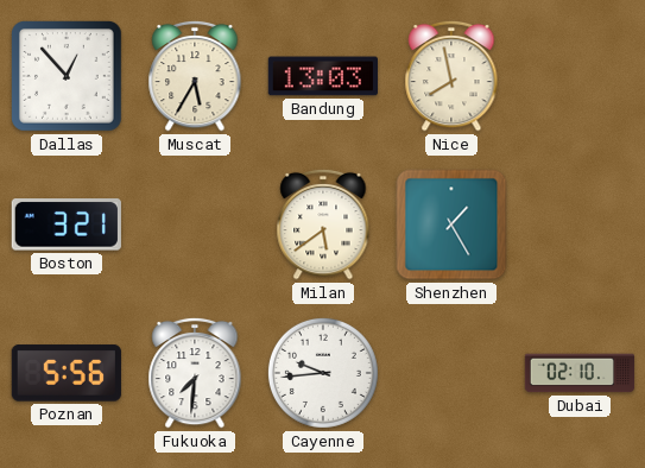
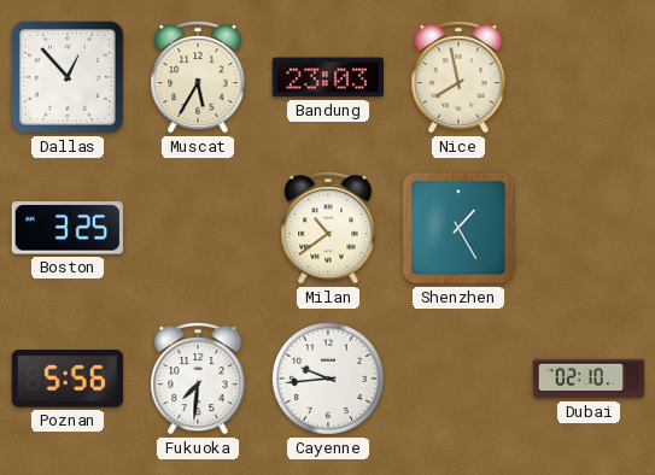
Bandung: 13:03 -> 23:03 (327, 77)
Boston: 3:21 -> 3:25 (68, 228)
Milan: 5:39 -> 10:39 (328, 228)
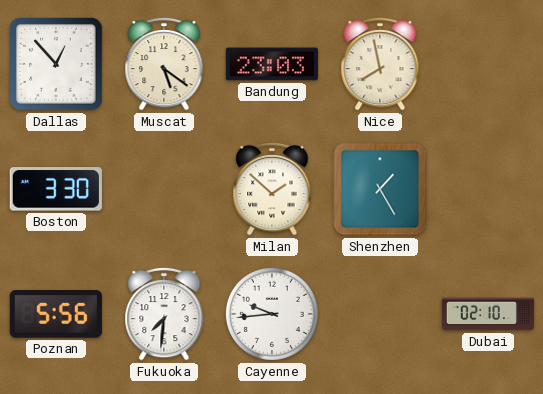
Muscat: 5:35 -> 5:21 (164, 64)
Boston: 3:25 -> 3:30 (56, 189)
Milan: 10:39 -> 1:52 (272, 189)
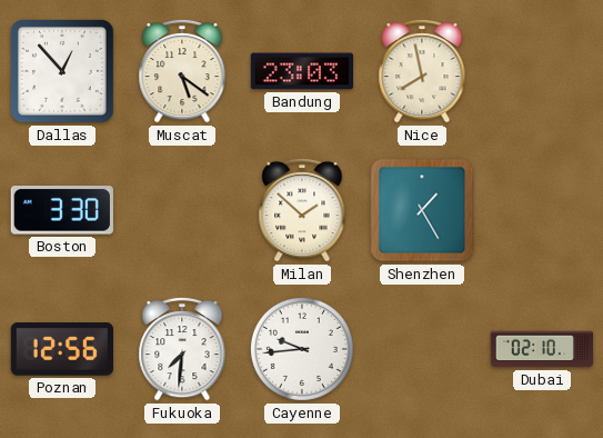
Poznan: 5:56 -> 12:56 (62, 349)
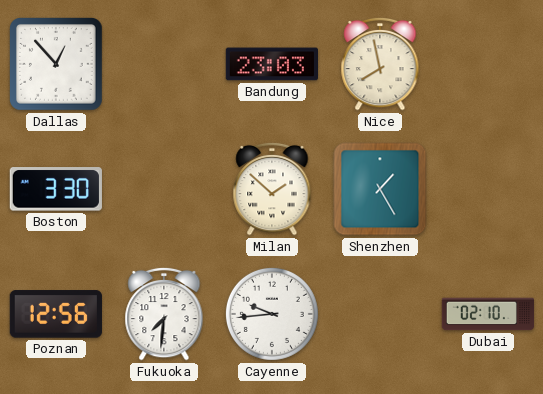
Muscat: 5:21 -> none (182, 71)
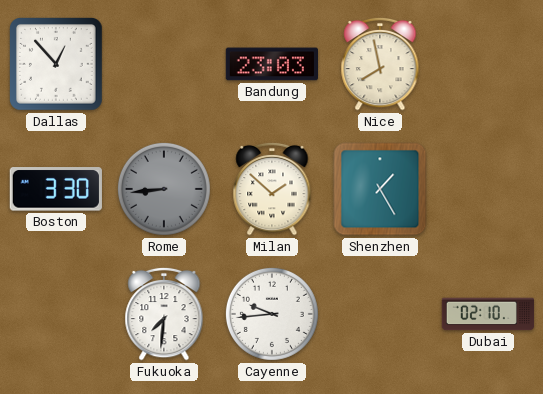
Rome: none -> 8:44 (164, 189)
Poznan: 12:56 -> none (56, 314)
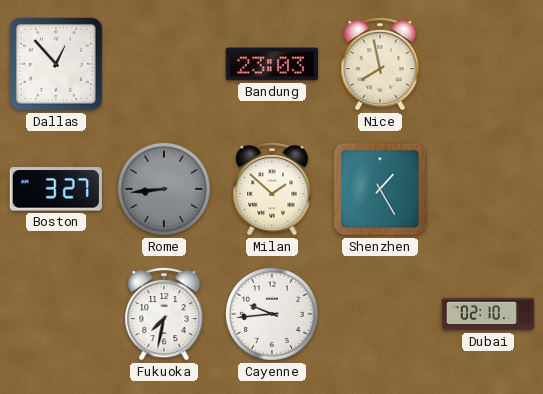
Boston: 3:30 -> 3:27 (56, 189)
Fukuoka: 7:31 -> 7:32 (164, 314)
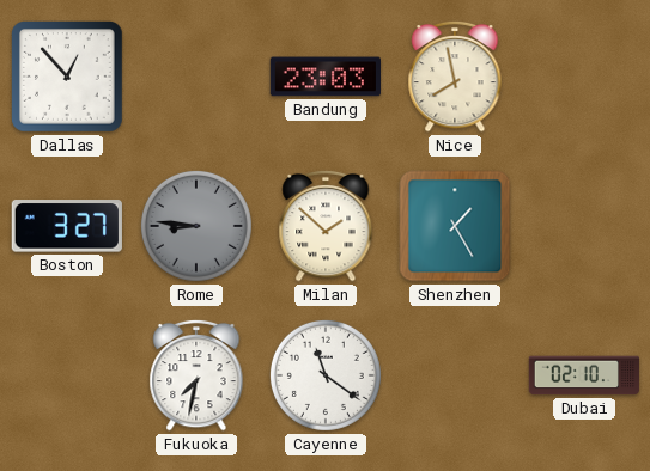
Rome: 8:44 -> 8:46 (196, 226)
Cayenne: 9:44 -> 11:21 (326, 375)
